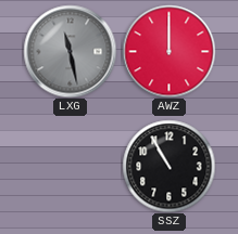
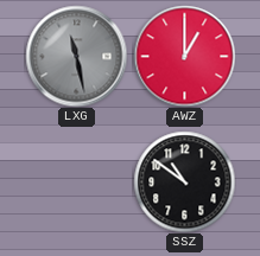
AWZ: 12:00 -> 1:00 (184, 56)
SSZ: 10:55 -> 10:51 (184, 181)
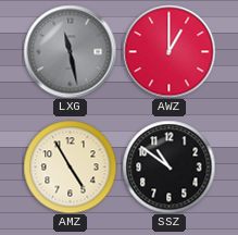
AMZ: none -> 4:55 (70, 166)
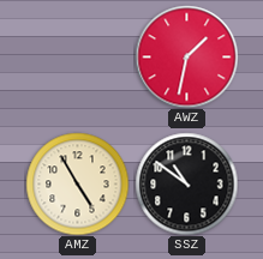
LXG: 11:28 -> none (70, 51)
AWZ: 1:00 -> 1:32 (186, 56)
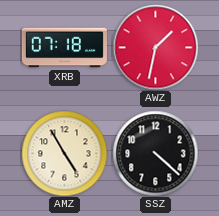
XRB: none -> 07:18 (64, 48)
SSZ: 10:51 -> 4:22 (155, 153)
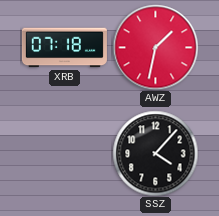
AMZ: 4:55 -> none (64, 153)
SSZ: 4:22 -> 4:07 (155, 153)
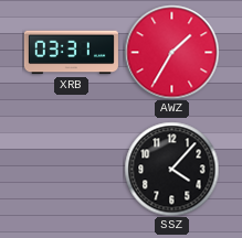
XRB: 07:18 -> 03:31 (71, 53)
AWZ: 1:32 -> 1:35 (171, 52)
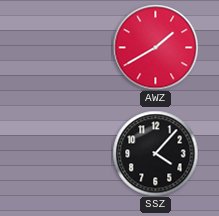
XRB: 03:31 -> none (71, 53)
AWZ: 1:35 -> 1:40 (155, 47)
